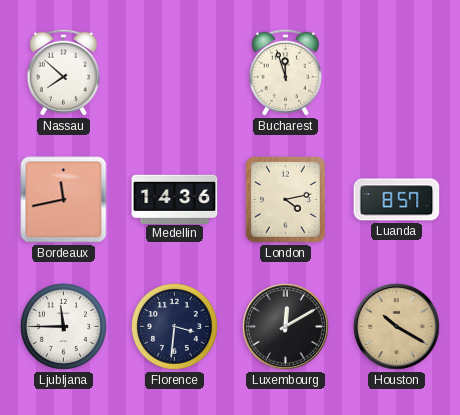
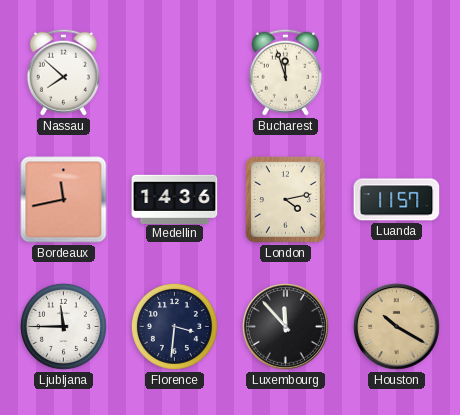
Luanda: 8:57 -> 11:57 (397, 200)
Luxembourg: 12:10 -> 11:53 (285, 326)
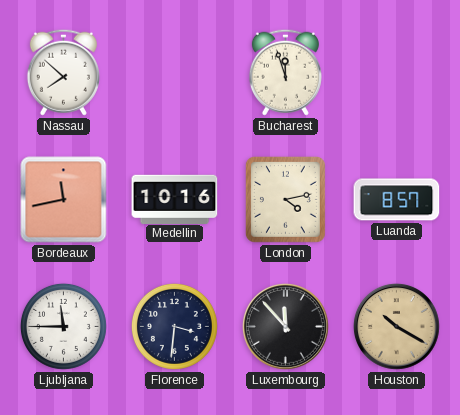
Medellin: 14:36 -> 10:16 (175, 199)
Luanda: 11:57 -> 8:57 (397, 200)
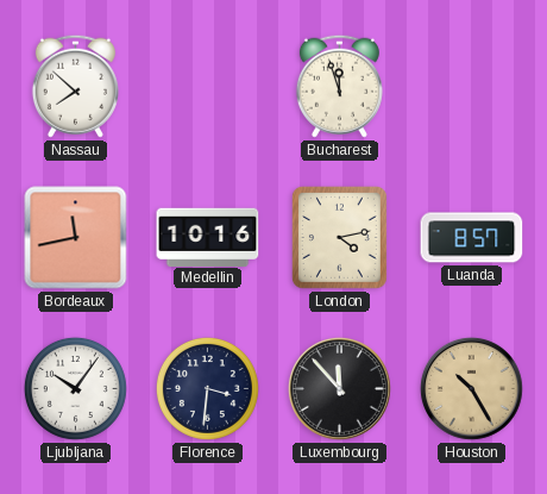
Ljubljana: 11:45 -> 10:06 (75, 388)
Houston: 10:20 -> 10:25 (471, 388)
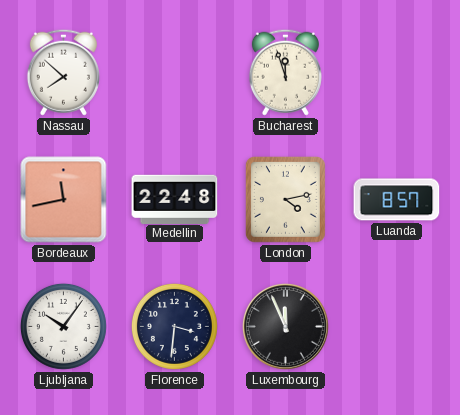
Medellin: 10:16 -> 22:48 (175, 199)
Luxembourg: 11:53 -> 11:56 (285, 326)
Houston: 10:25 -> none (471, 388)
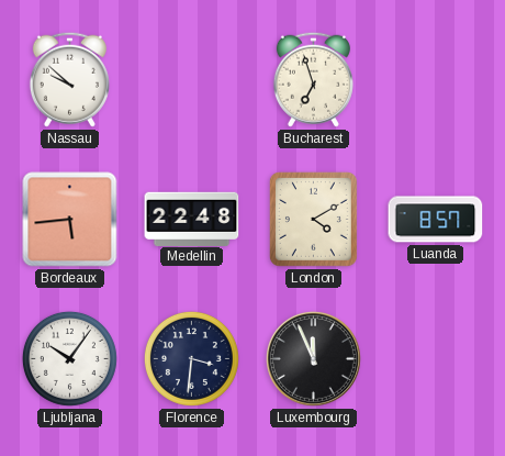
Nassau: 7:52 -> 9:52 (69, 79)
Bucharest: 11:57 -> 6:57 (313, 79)
Bordeaux: 11:43 -> 5:44 (70, 220)
London: 4:13 -> 4:10 (313, 219)
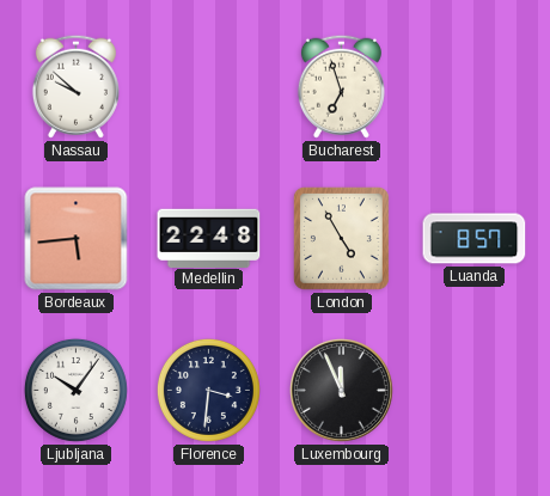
London: 4:10 -> 4:55 (341, 238)
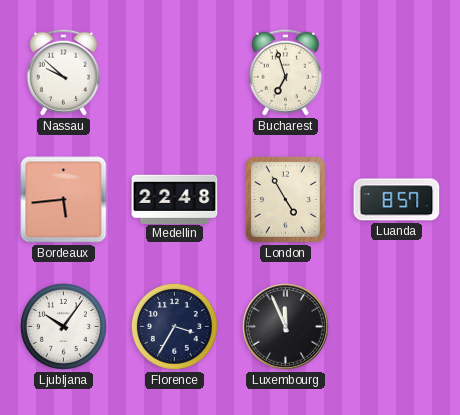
Florence: 3:31 -> 3:35 (174, 326)
